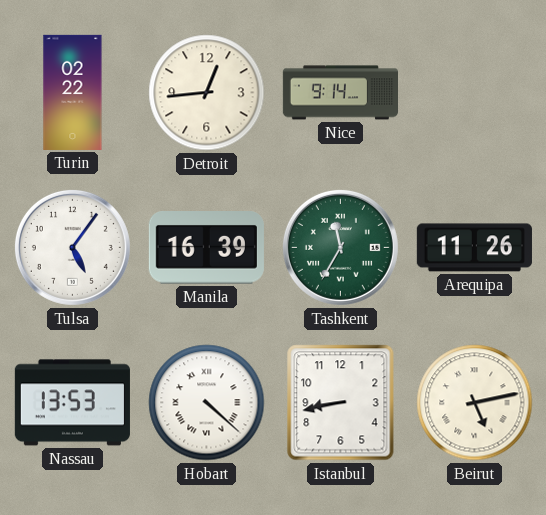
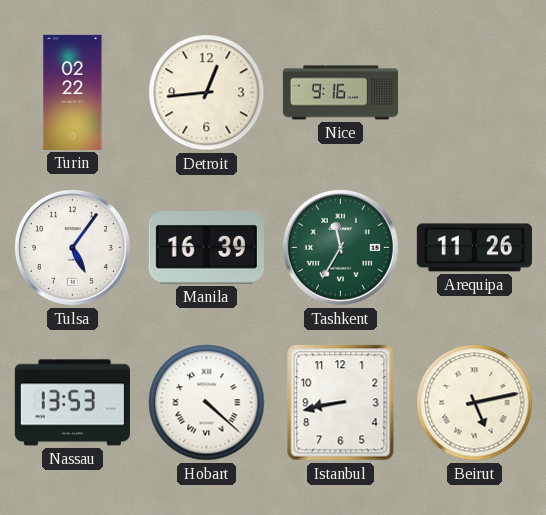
Nice: 9:14 -> 9:16 (340, 93)
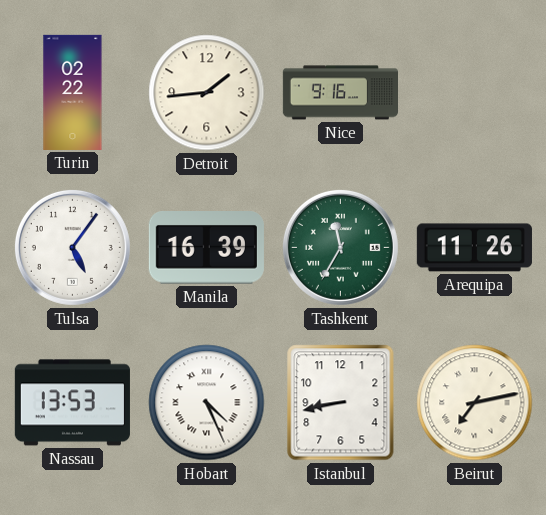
Detroit: 12:44 -> 1:44 (207, 93)
Hobart: 4:22 -> 4:26 (207, 403)
Beirut: 5:13 -> 7:13 (475, 403)
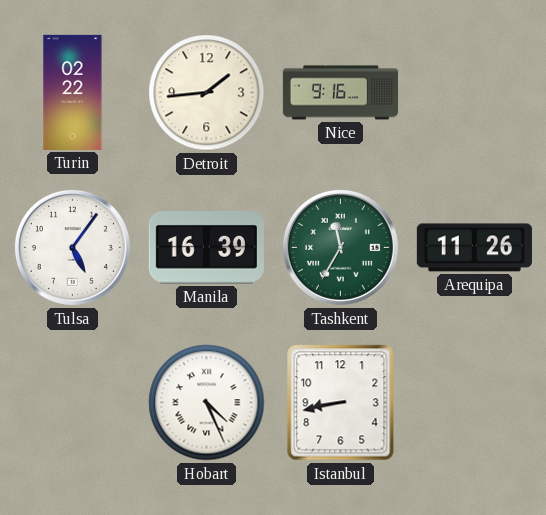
Nassau: 13:53 -> none (72, 403)
Beirut: 7:13 -> none (475, 403)
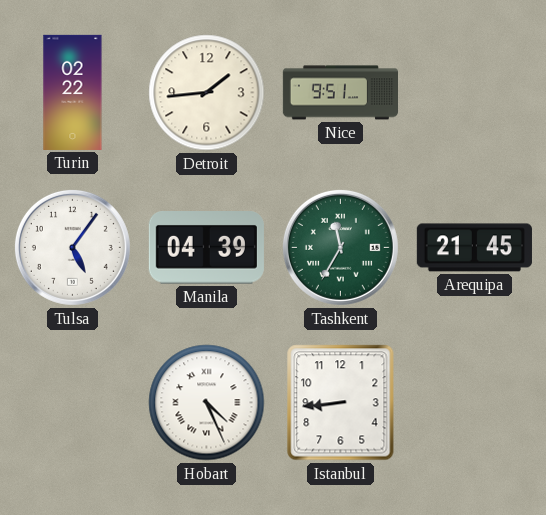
Nice: 9:16 -> 9:51 (340, 93)
Manila: 16:39 -> 04:39 (206, 248)
Arequipa: 11:26 -> 21:45 (474, 248)
Istanbul: 8:43 -> 8:44 (341, 403)
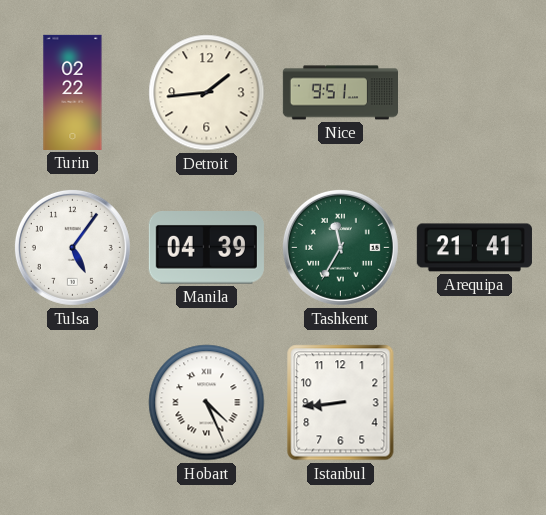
Arequipa: 21:45 -> 21:41 (474, 248)
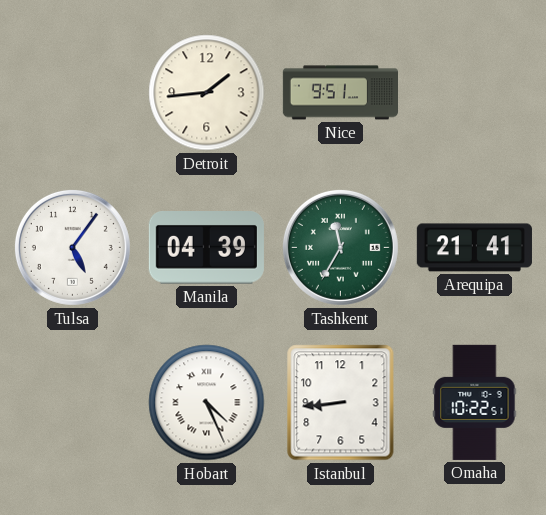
Turin: 02:22 -> none (73, 92)
Omaha: none -> 10:22 (475, 402)
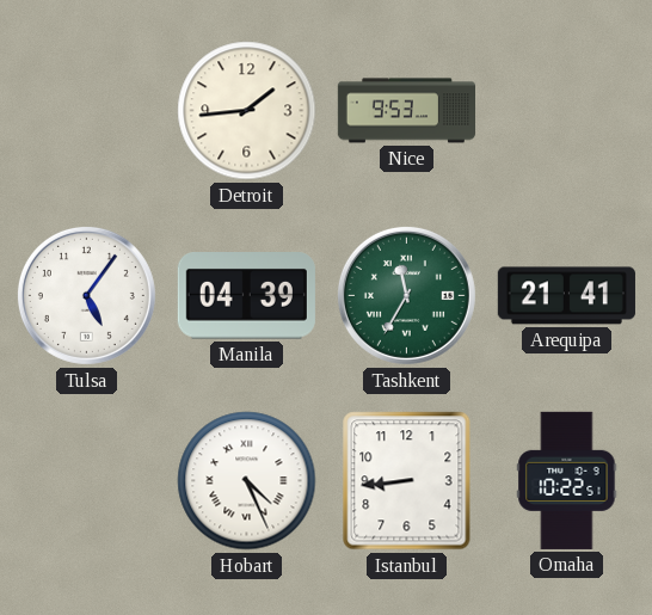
Nice: 9:51 -> 9:53 (406, 111)
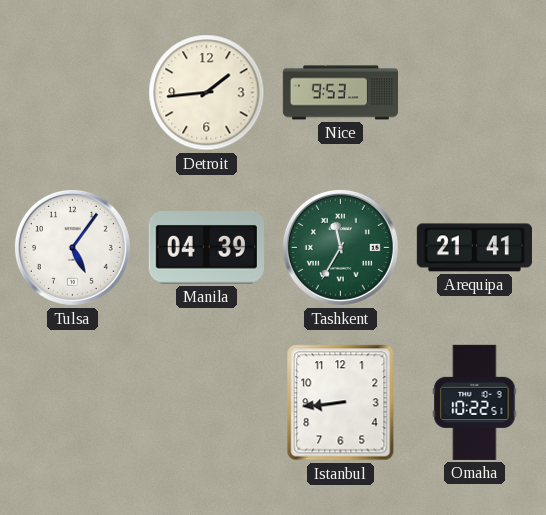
Hobart: 4:26 -> none (247, 481)
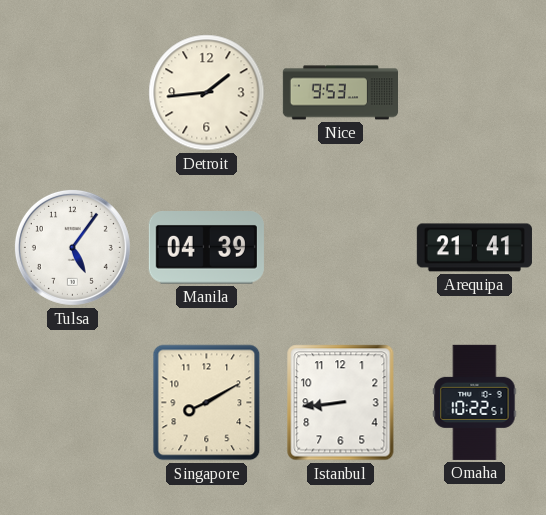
Tashkent: 11:35 -> none (340, 247)
Singapore: none -> 8:10 (207, 403)
